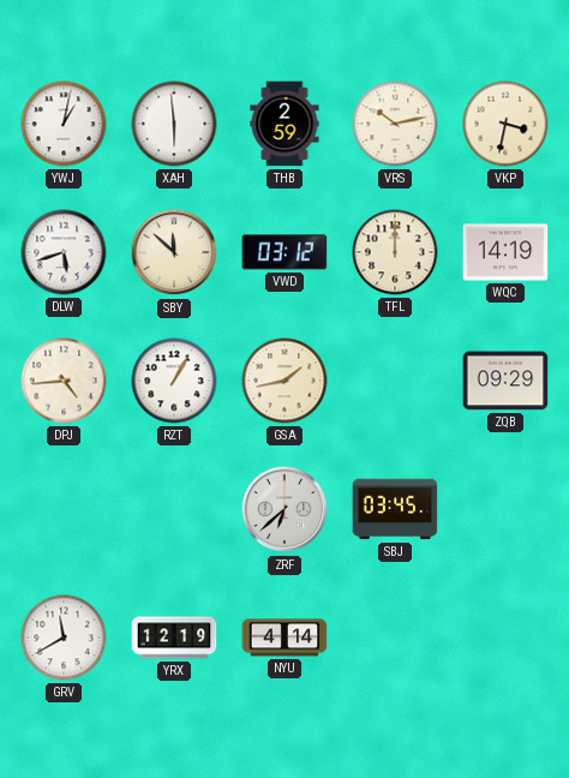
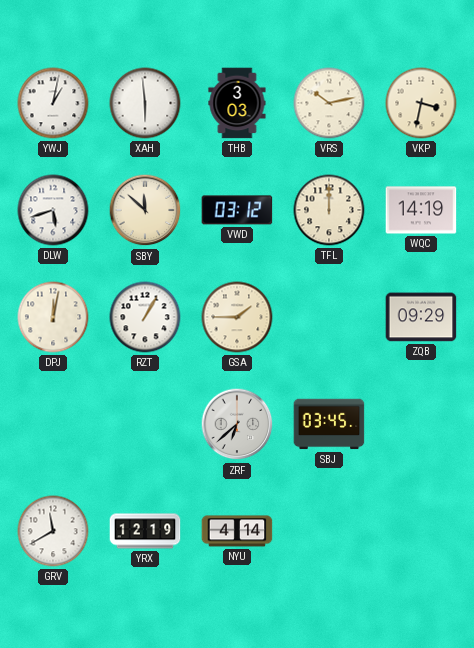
THB: 2:59 -> 3:03 (237, 103)
DPJ: 4:44 -> 12:02 (53, 317)
GSA: 1:43 -> 1:45 (237, 317)
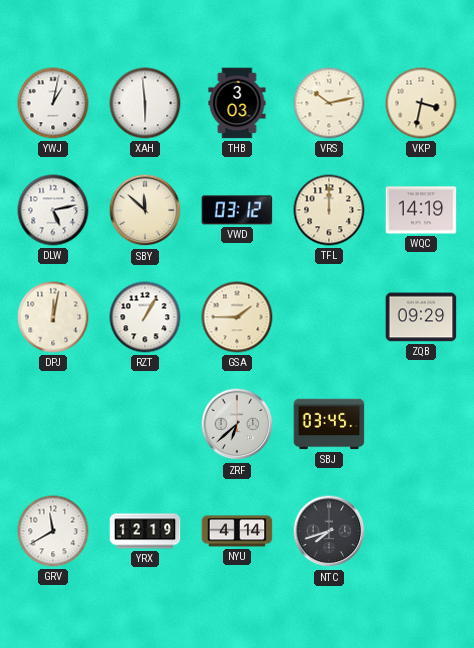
DLW: 5:42 -> 5:13 (53, 210)
NTC: none -> 7:42 (329, 531)
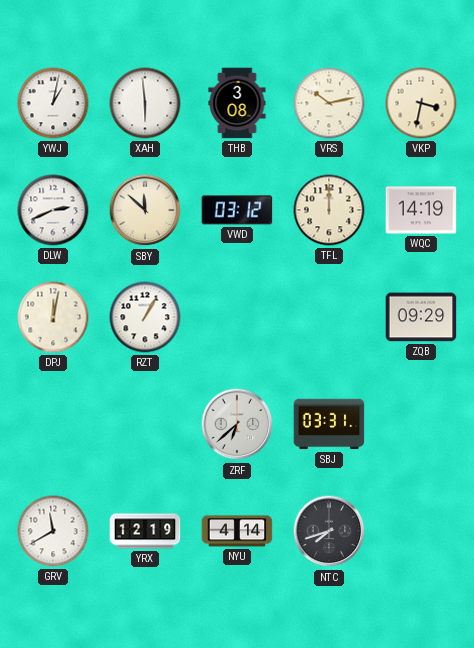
THB: 3:03 -> 3:08 (237, 103)
DLW: 5:13 -> 2:41 (53, 210)
GSA: 1:45 -> none (237, 317)
SBJ: 03:45 -> 03:31 (329, 424)
